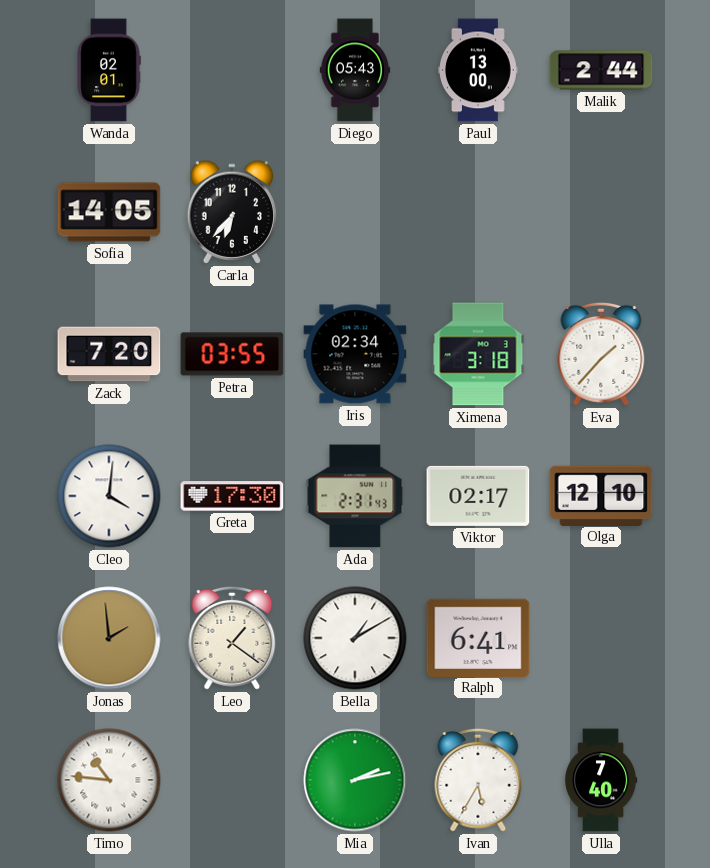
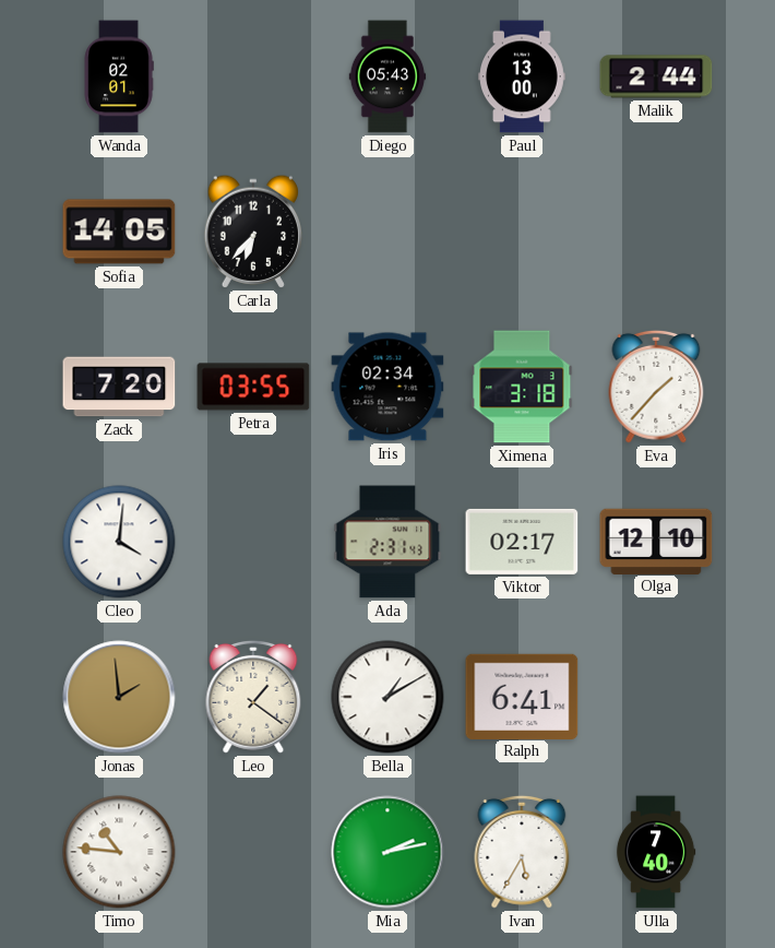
Greta: 17:30 -> none (232, 496)
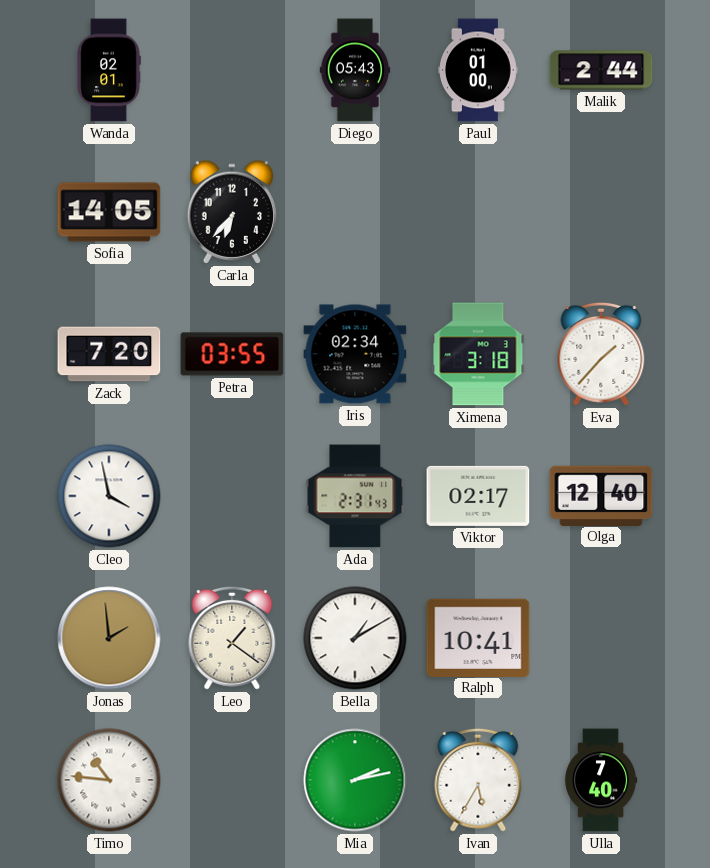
Paul: 13:00 -> 01:00 (479, 70)
Cleo: 4:01 -> 3:58 (109, 496)
Olga: 12:10 -> 12:40 (601, 495)
Ralph: 6:41 -> 10:41 (478, 637)
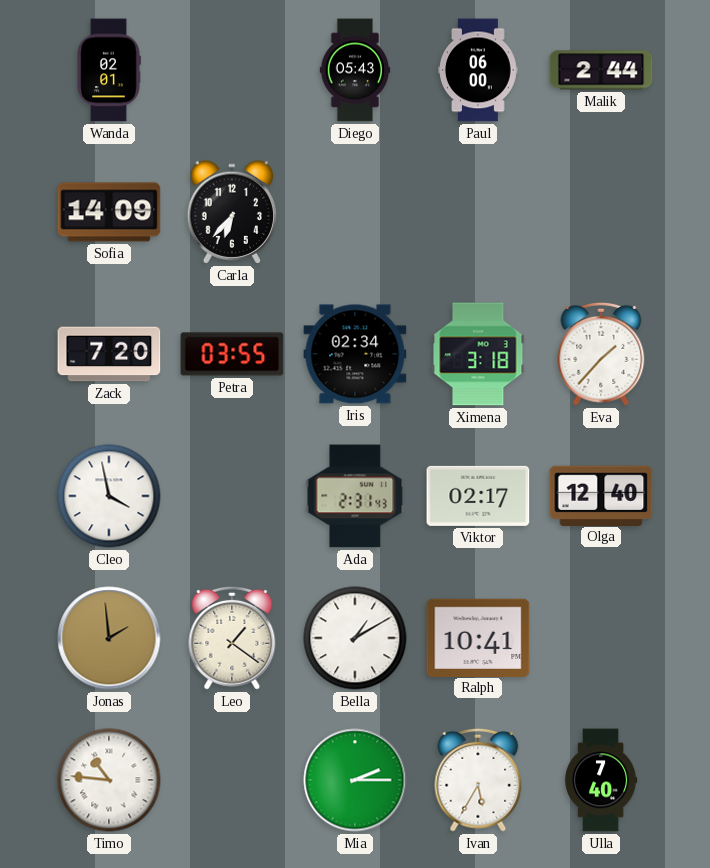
Paul: 01:00 -> 06:00 (479, 70)
Sofia: 14:05 -> 14:09 (109, 212)
Mia: 2:13 -> 2:15 (355, 780)
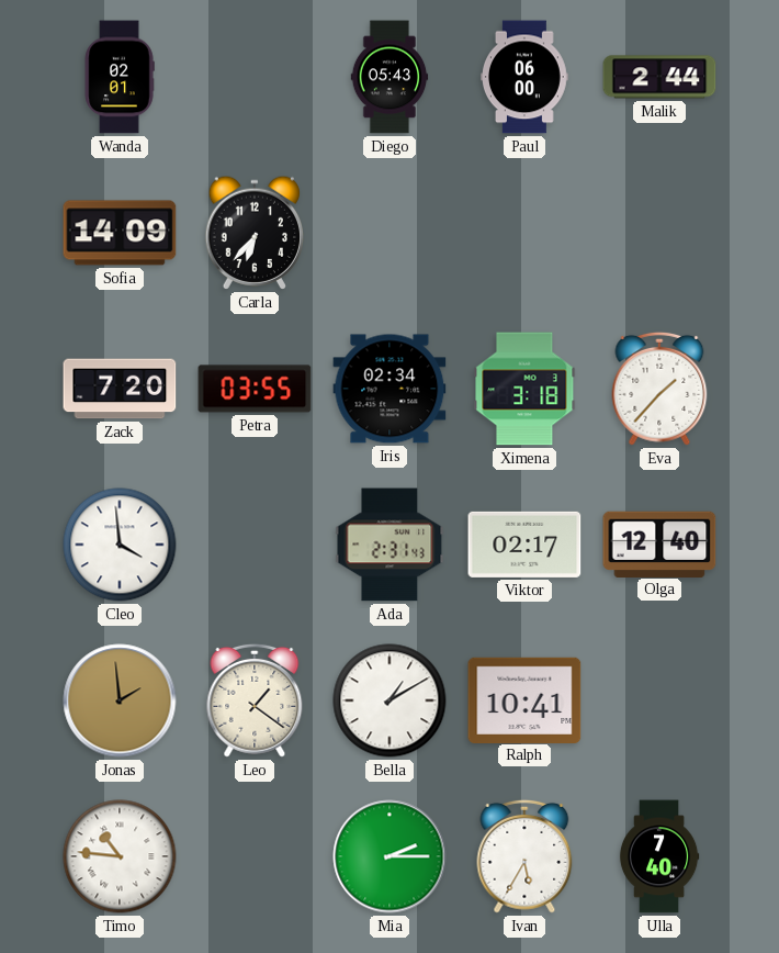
Cleo: 3:58 -> 3:59 (120, 545)
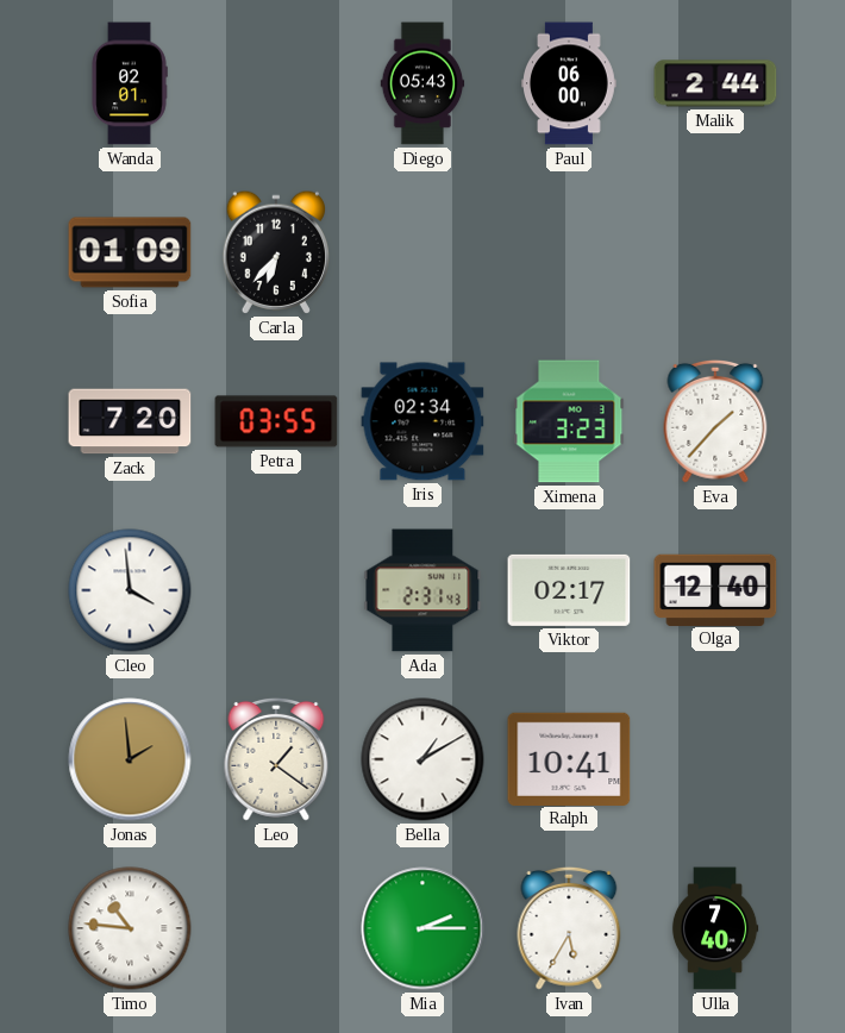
Sofia: 14:09 -> 01:09 (130, 252)
Ximena: 3:18 -> 3:23 (569, 421)
